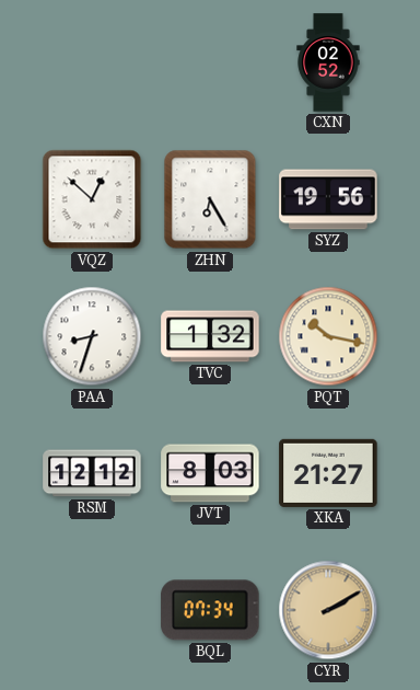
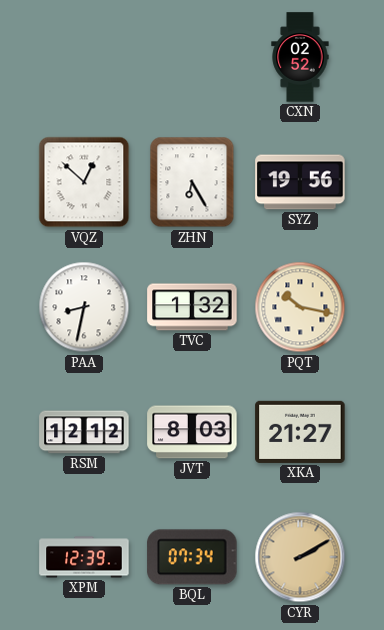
PAA: 8:33 -> 8:32 (84, 307)
XPM: none -> 12:39 (84, 557)
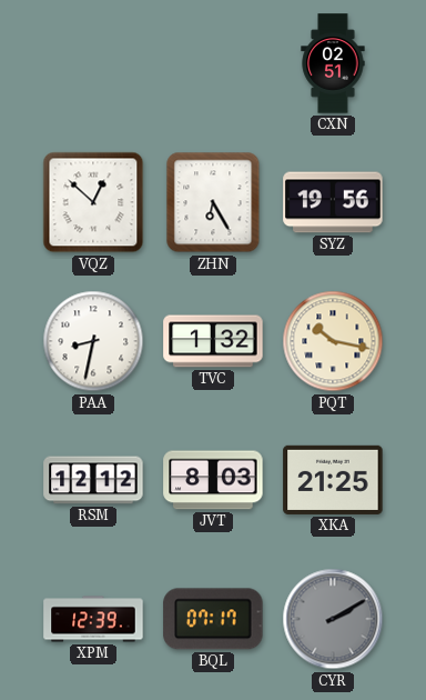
CXN: 02:52 -> 02:51 (333, 63)
XKA: 21:27 -> 21:25 (333, 480)
BQL: 07:34 -> 07:17 (213, 619)
CYR dial: champagne -> grey (333, 619)
